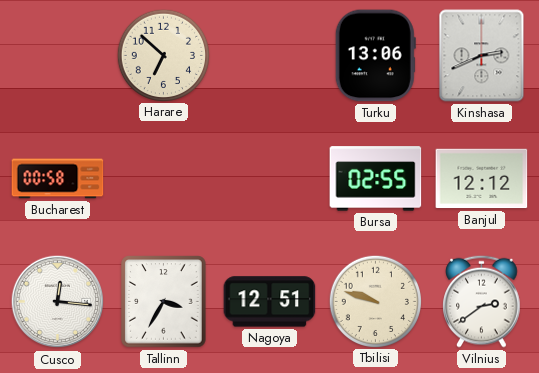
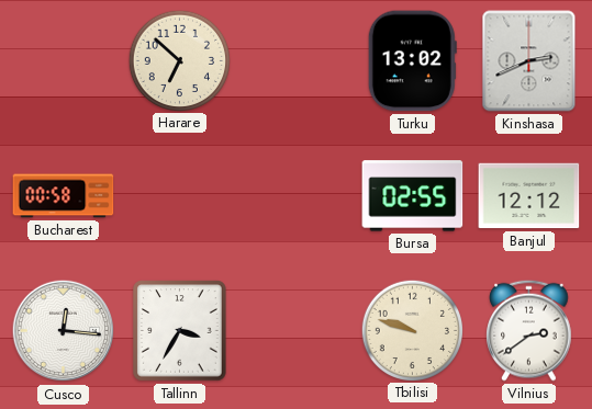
Turku: 13:06 -> 13:02 (412, 61)
Nagoya: 12:51 -> none (270, 302)
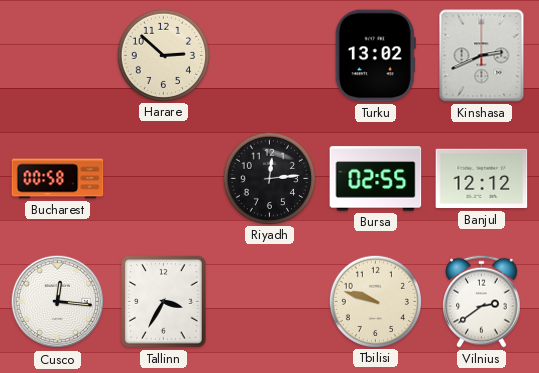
Harare: 6:52 -> 2:52 (163, 55)
Riyadh: none -> 12:14 (269, 178)
